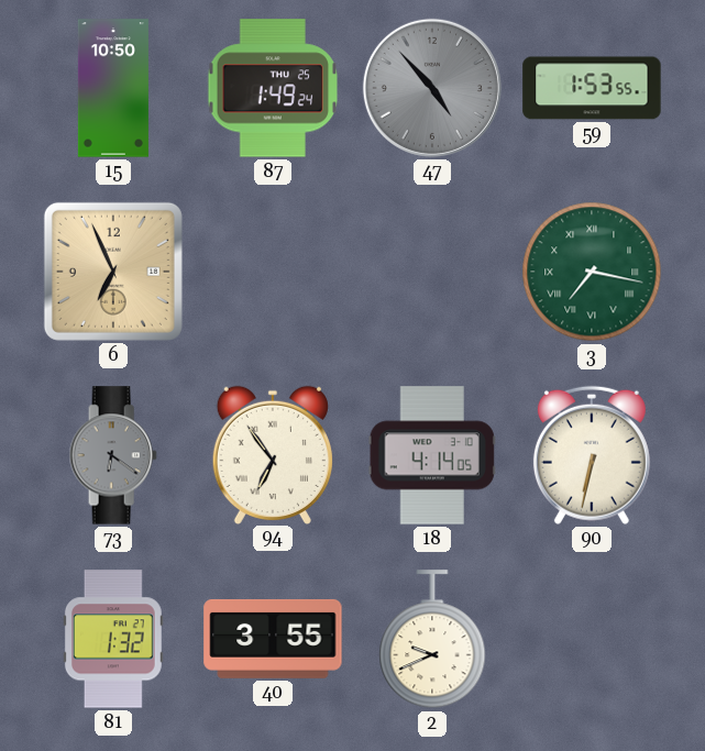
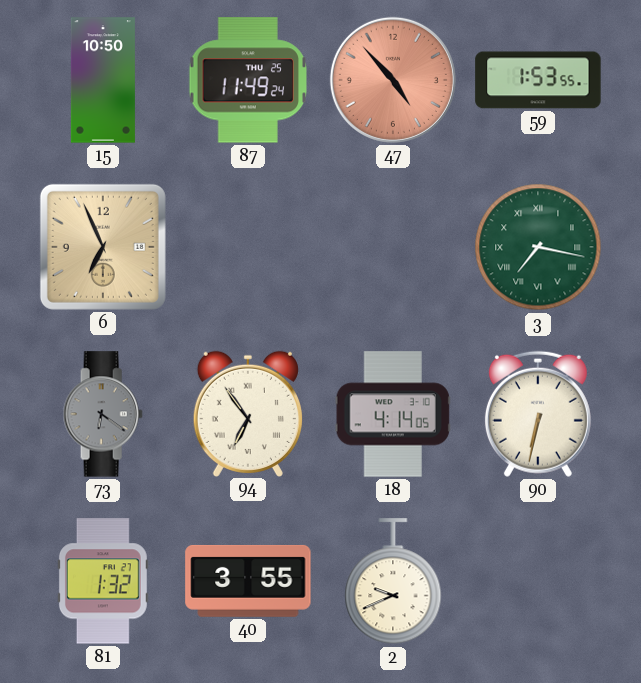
87: 1:49 -> 11:49 (248, 80)
47 dial: grey -> salmon (393, 80)
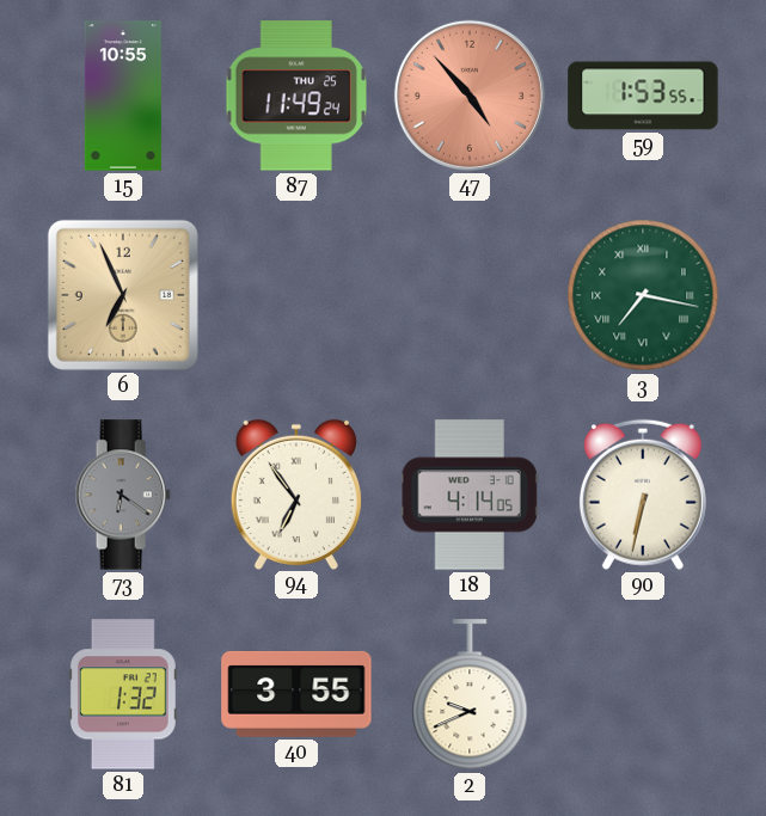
15: 10:50 -> 10:55 (123, 96)
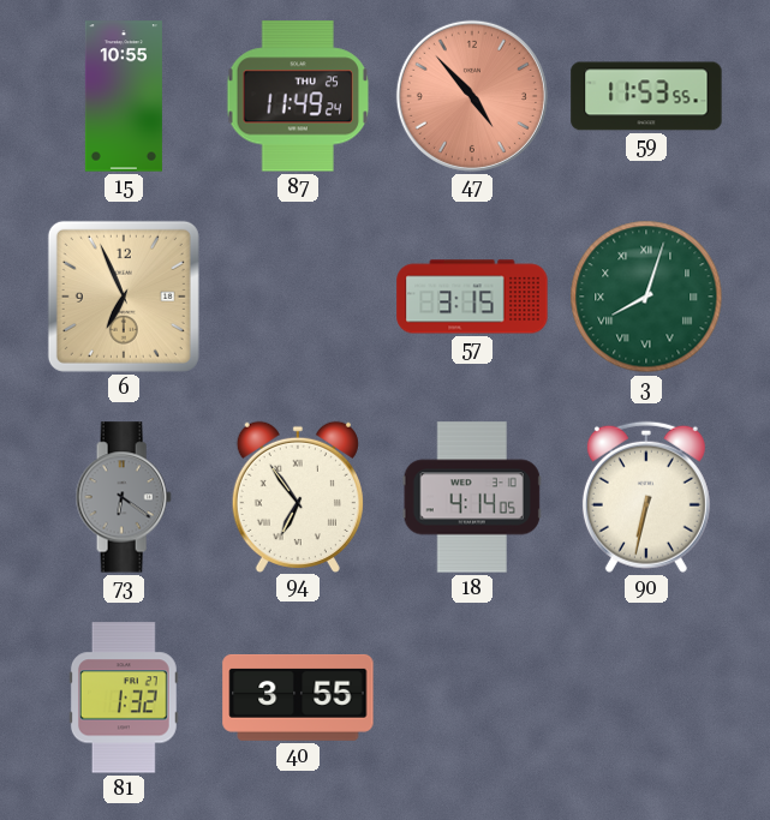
59: 1:53 -> 11:53 (646, 96)
57: none -> 3:15 (472, 297)
3: 7:17 -> 8:03 (646, 297)
2: 9:41 -> none (470, 695)
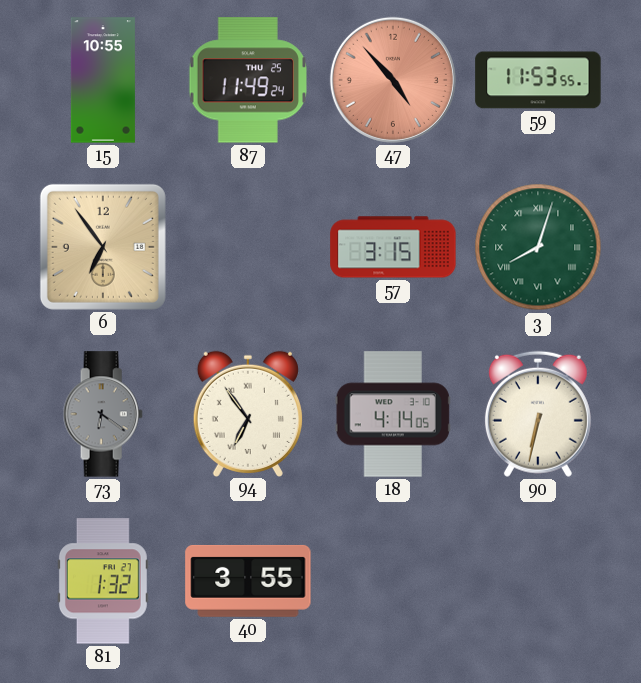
6: 6:56 -> 6:54 (103, 247)
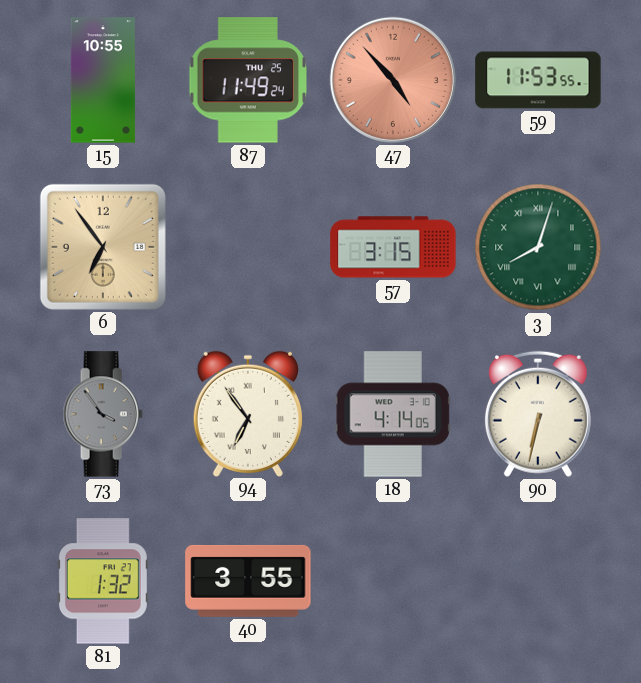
73: 6:21 -> 3:54 (103, 414)
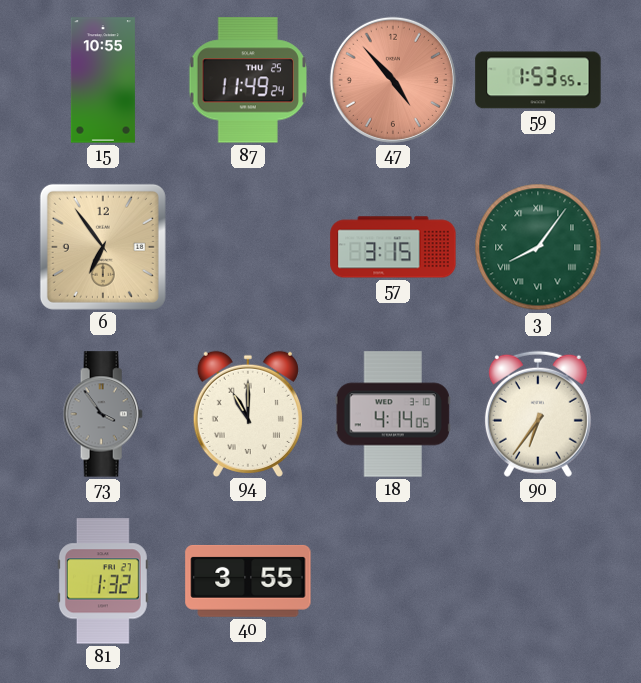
59: 11:53 -> 1:53 (538, 80)
3: 8:03 -> 8:06 (538, 247)
94: 6:54 -> 11:00 (248, 413)
90: 6:32 -> 6:36 (538, 414)
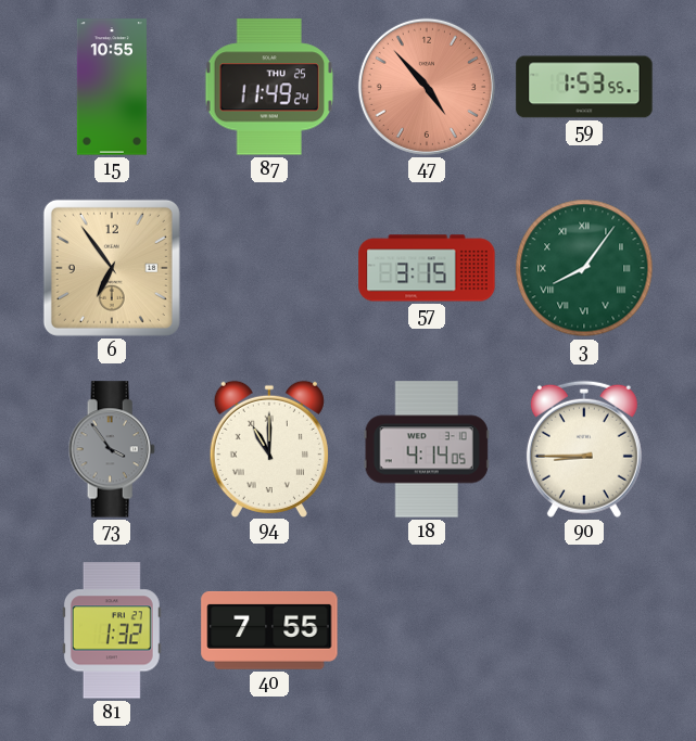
90: 6:36 -> 8:45 (584, 449)
40: 3:55 -> 7:55 (269, 630)
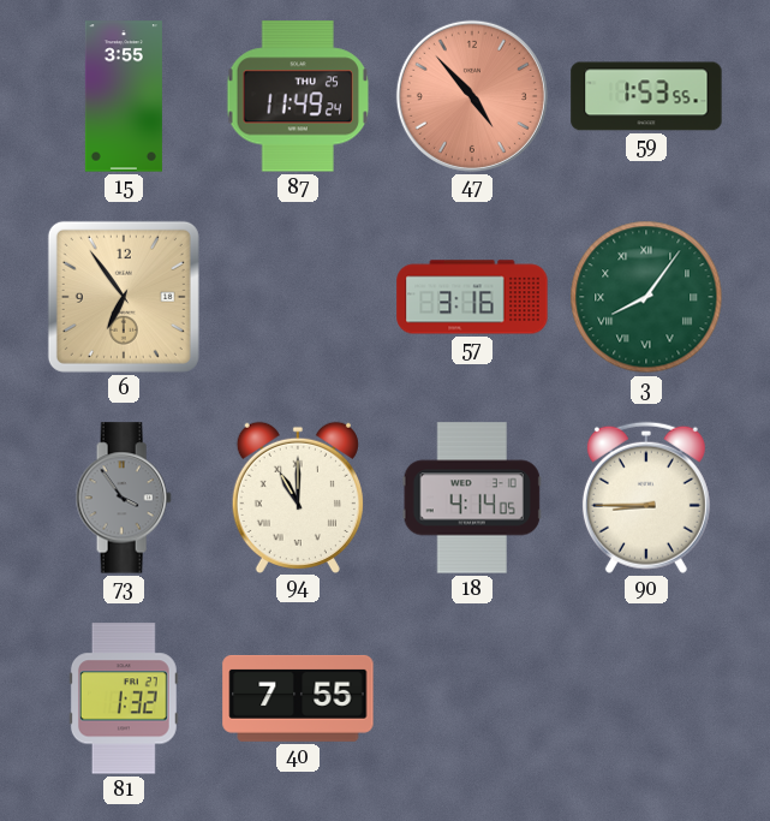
15: 10:55 -> 3:55 (124, 96)
57: 3:15 -> 3:16 (472, 297)
